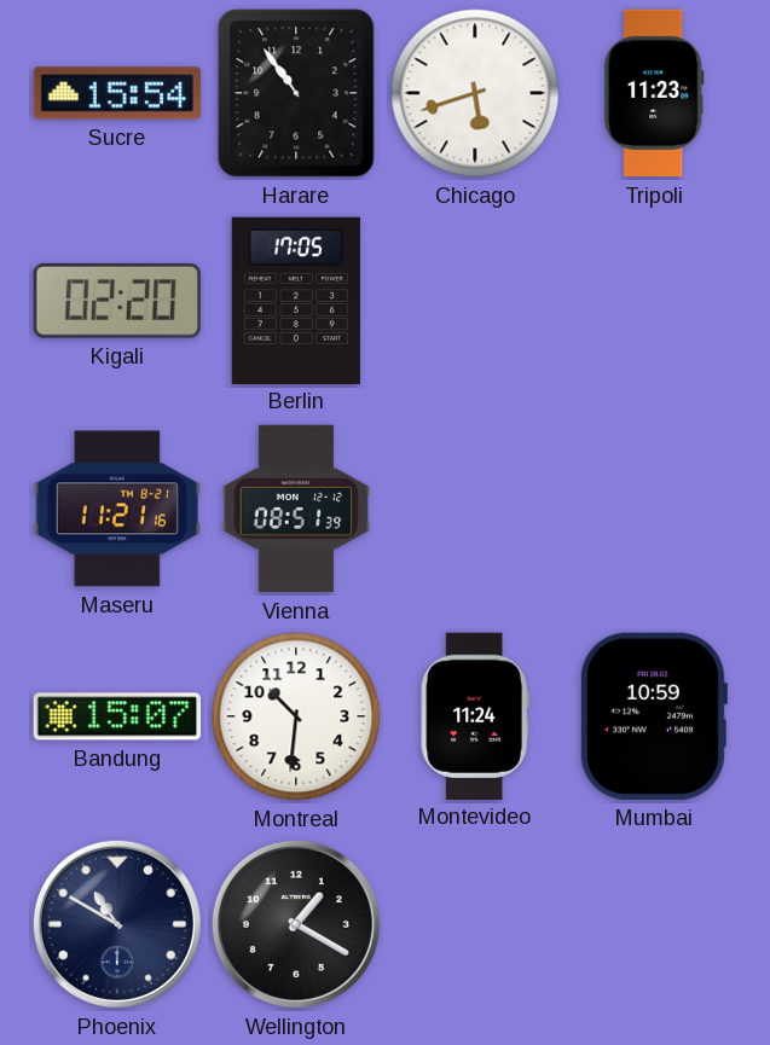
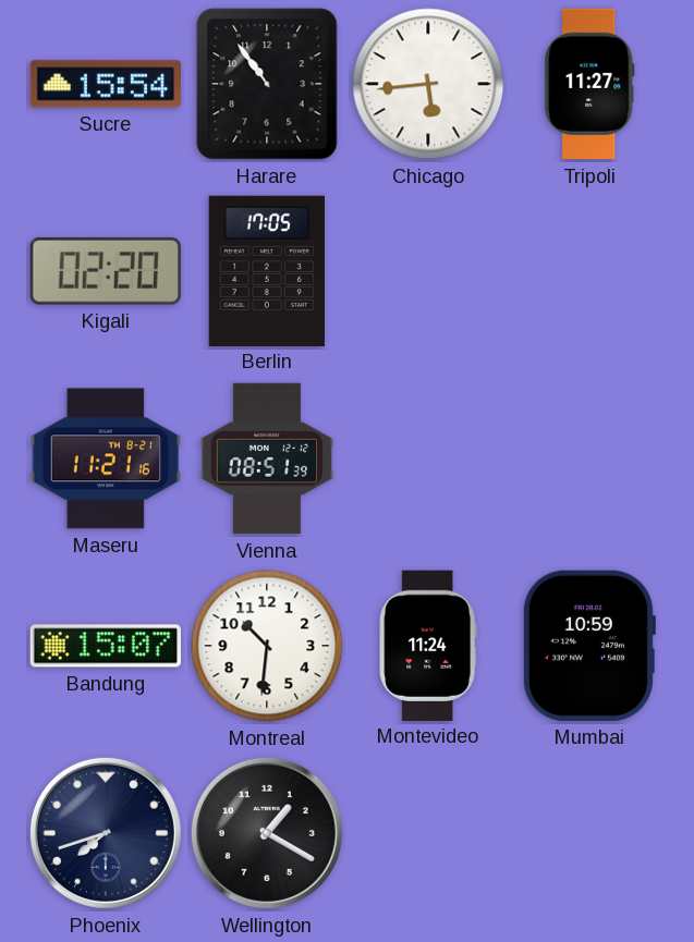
Chicago: 5:42 -> 5:44 (428, 84)
Tripoli: 11:23 -> 11:27 (589, 84)
Phoenix: 10:50 -> 7:42 (106, 833)
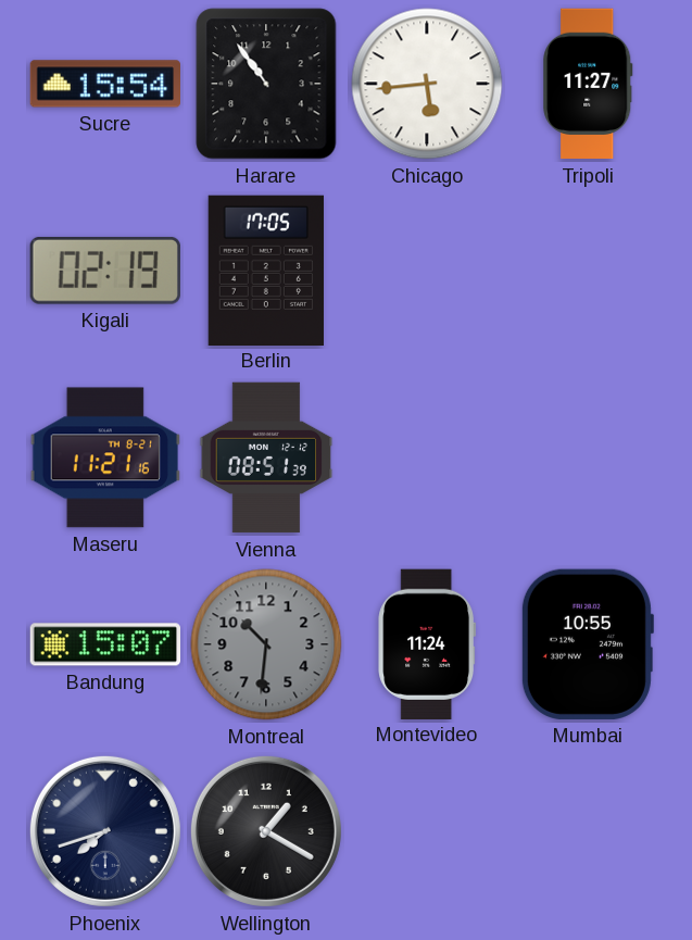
Kigali: 02:20 -> 02:19 (105, 271)
Montreal dial: white -> grey (266, 644)
Mumbai: 10:59 -> 10:55 (587, 644)
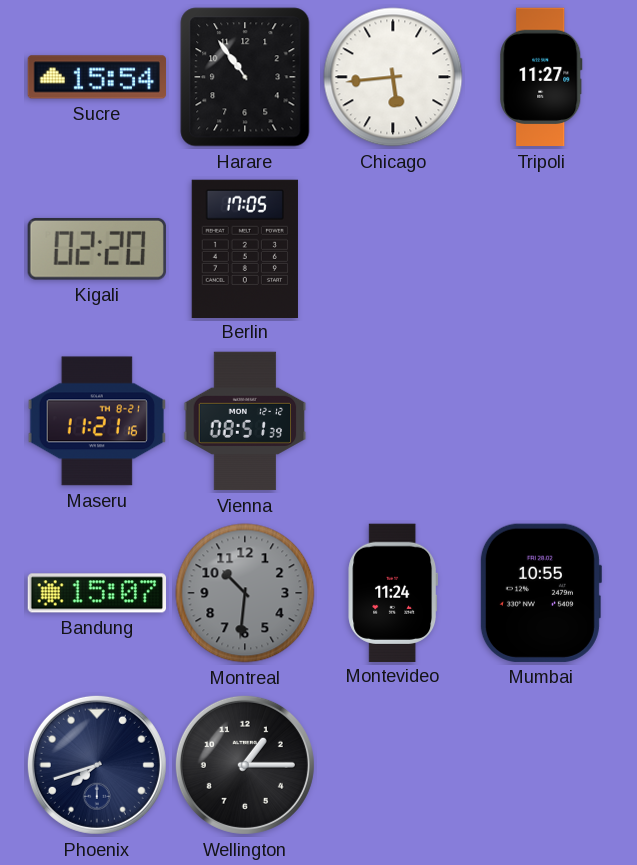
Kigali: 02:19 -> 02:20 (97, 249)
Wellington: 1:20 -> 1:15 (245, 765)
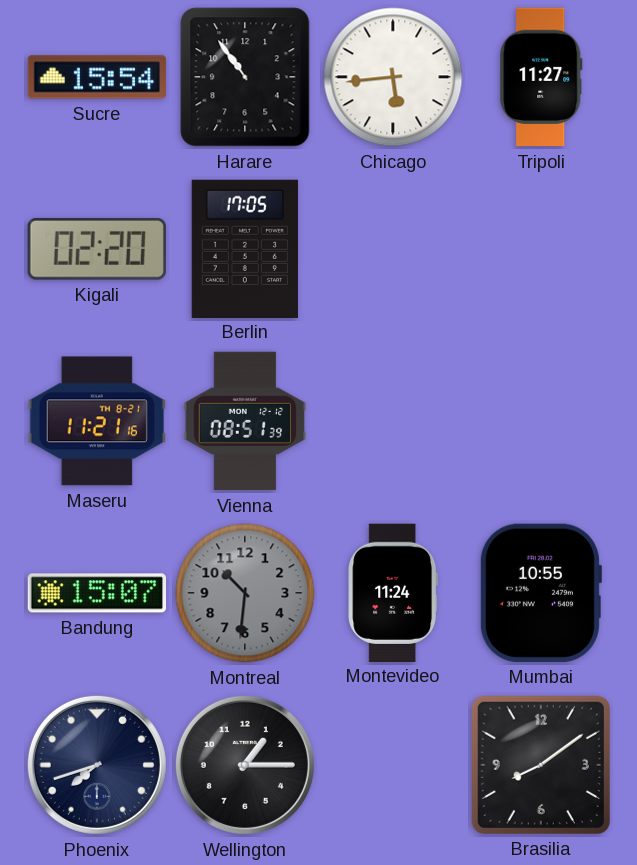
Brasilia: none -> 8:09 (541, 765)
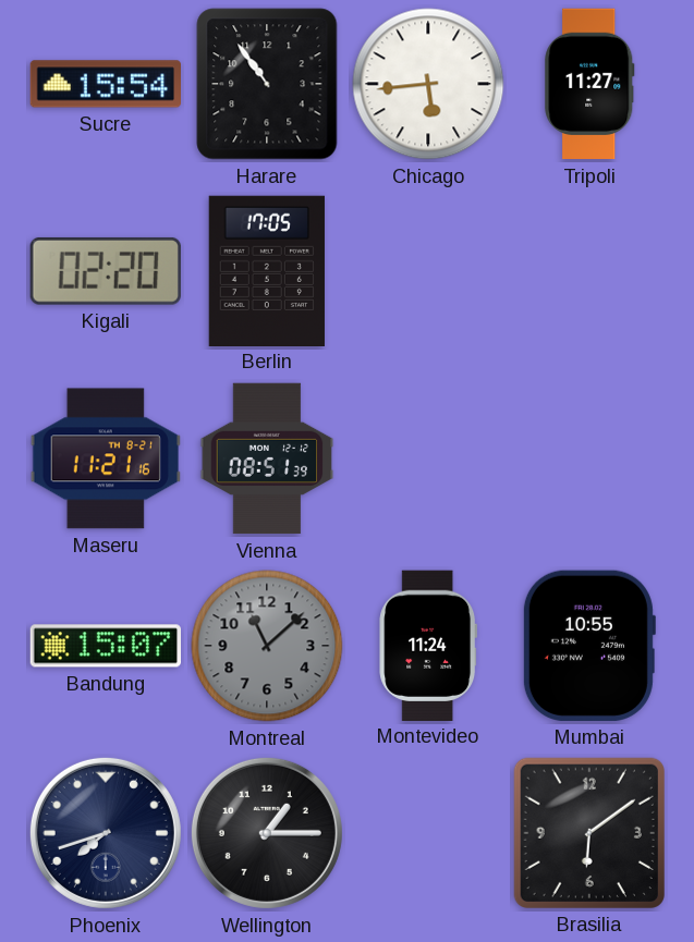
Montreal: 10:31 -> 11:08 (267, 646)
Brasilia: 8:09 -> 6:09 (589, 833)
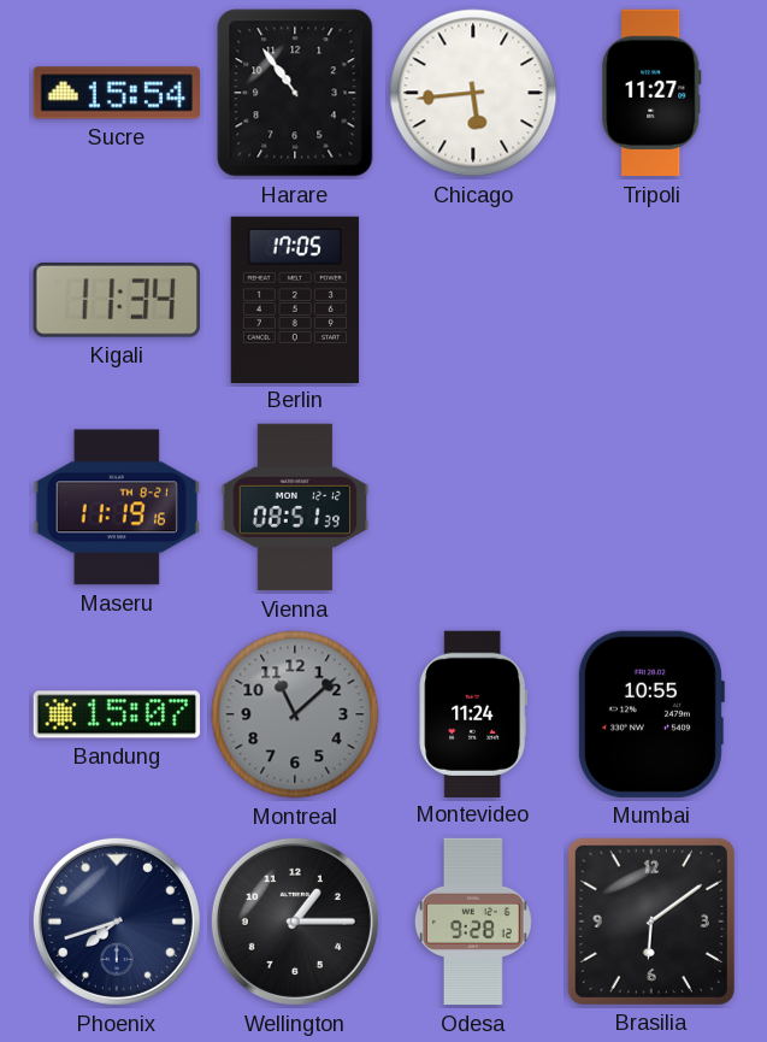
Kigali: 02:20 -> 11:34 (117, 300)
Maseru: 11:21 -> 11:19 (116, 507)
Odesa: none -> 9:28 (474, 922)
